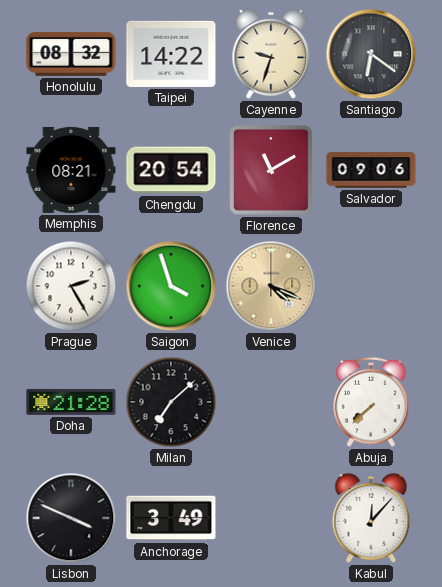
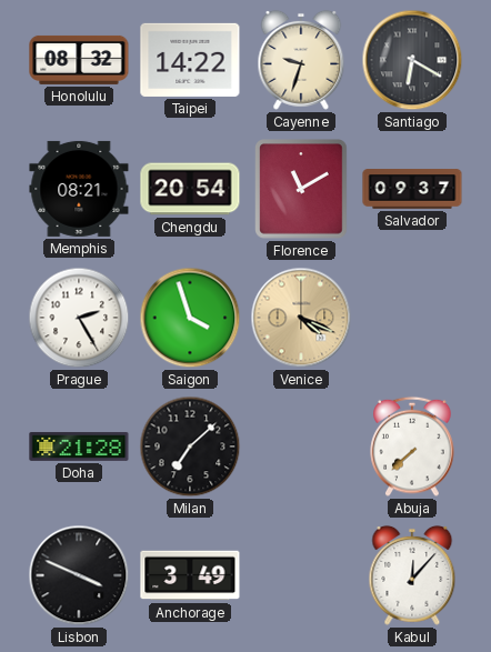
Santiago: 6:21 -> 6:20 (412, 60)
Salvador: 09:06 -> 09:37 (412, 189)
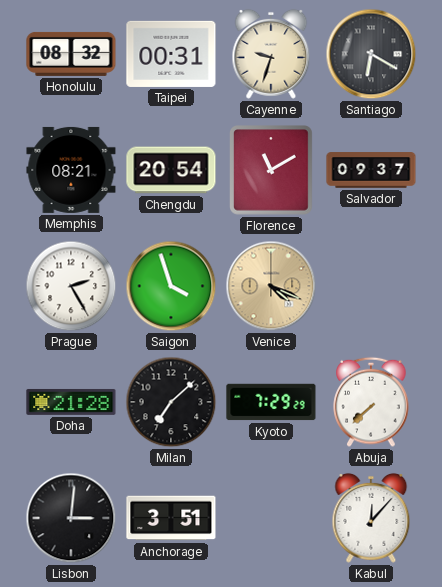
Taipei: 14:22 -> 00:31 (171, 54)
Kyoto: none -> 7:29 (271, 402)
Lisbon: 3:49 -> 3:01 (71, 518)
Anchorage: 3:49 -> 3:51 (171, 518)
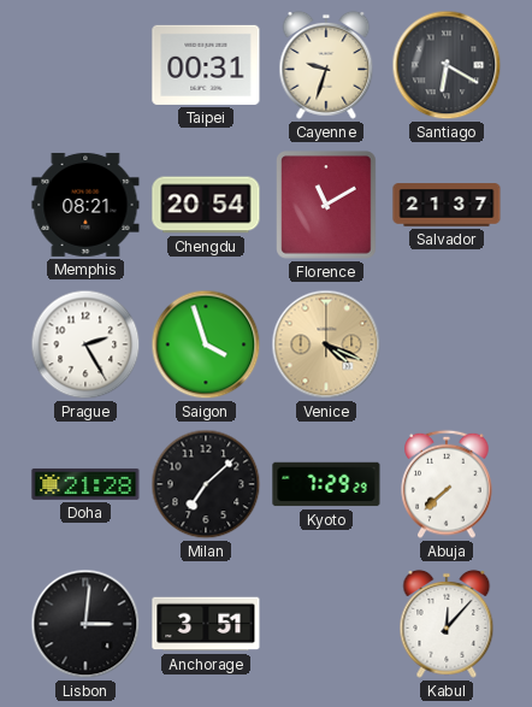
Honolulu: 08:32 -> none (71, 54)
Salvador: 09:37 -> 21:37 (447, 205)
